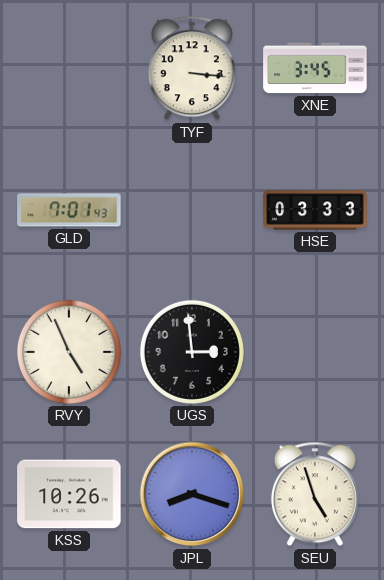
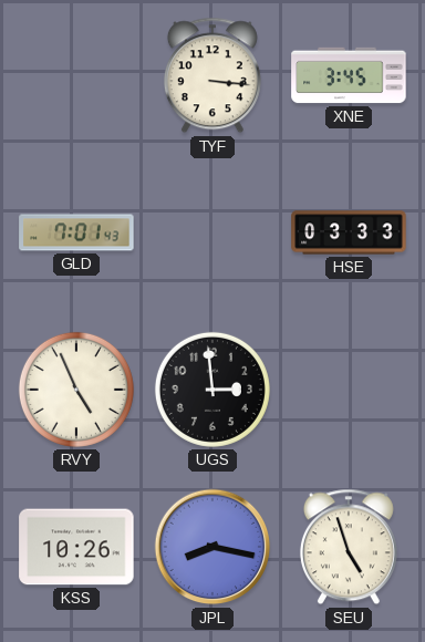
JPL: 8:18 -> 8:17 (212, 547)
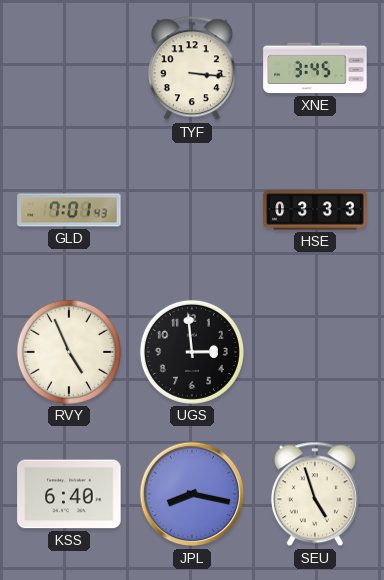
KSS: 10:26 -> 6:40 (69, 494)
